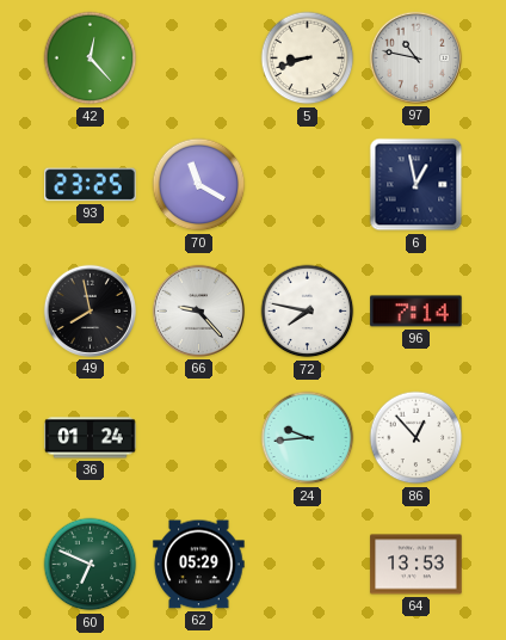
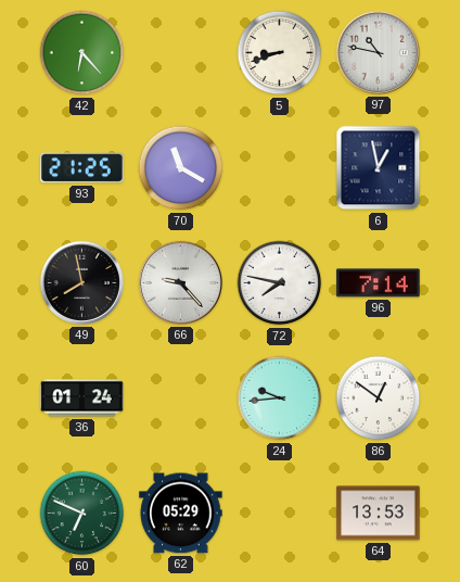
42: 12:23 -> 6:23 (82, 53)
93: 23:25 -> 21:25 (82, 168)
86: 12:53 -> 12:51 (379, 398)
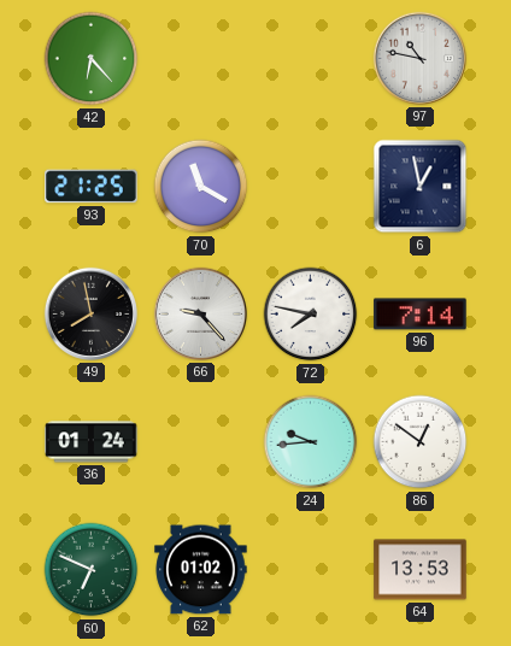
5: 8:42 -> none (280, 53)
62: 05:29 -> 01:02 (201, 570)
